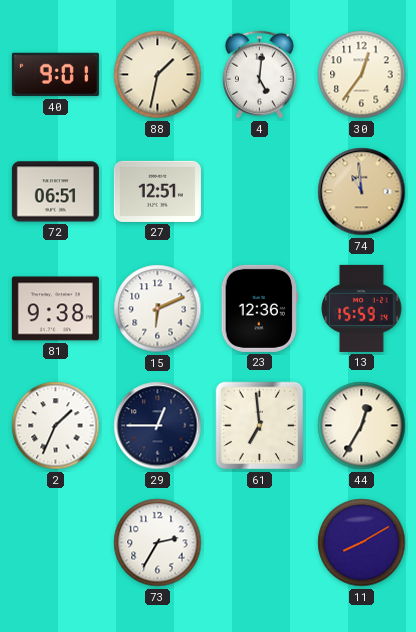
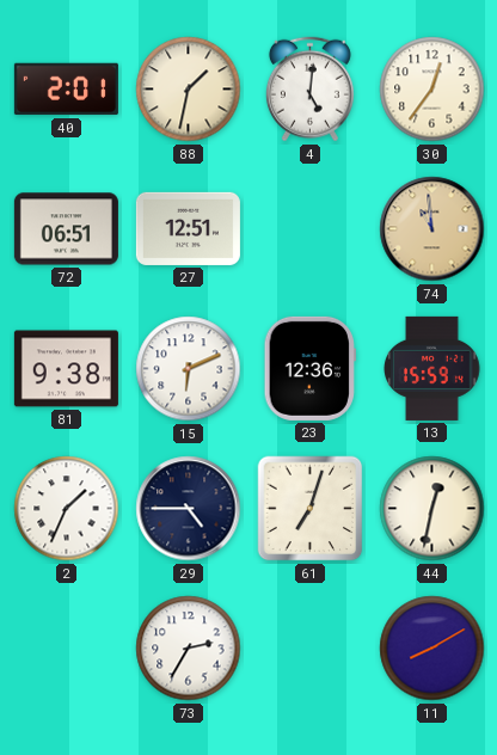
40: 9:01 -> 2:01 (66, 90)
29: 12:45 -> 4:45 (189, 509)
61: 6:59 -> 7:03 (311, 509)
44: 12:35 -> 12:32 (432, 509)
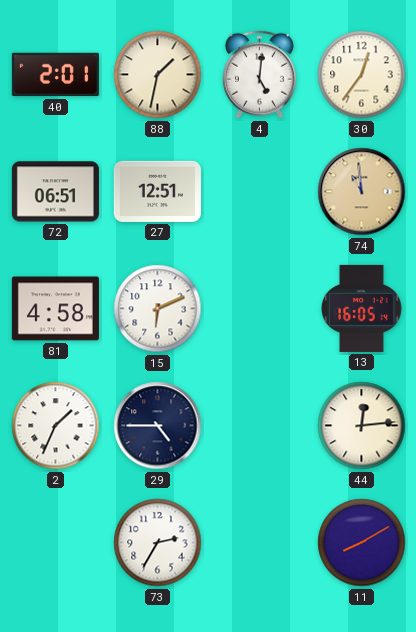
81: 9:38 -> 4:58 (55, 309)
23: 12:36 -> none (309, 368)
13: 15:59 -> 16:05 (362, 308)
61: 7:03 -> none (311, 509)
44: 12:32 -> 12:14 (362, 426)
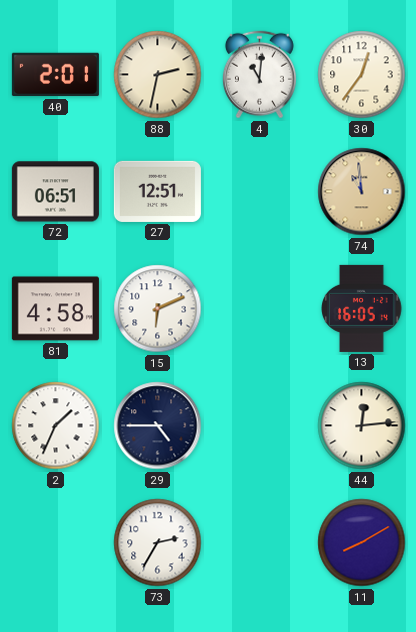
88: 1:32 -> 2:32 (158, 75)
4: 5:01 -> 11:01 (259, 75)
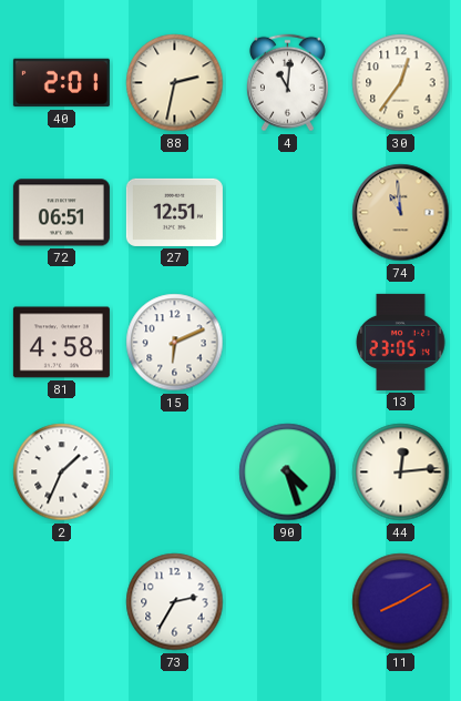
13: 16:05 -> 23:05 (401, 342)
29: 4:45 -> none (158, 426)
90: none -> 4:27 (288, 473)
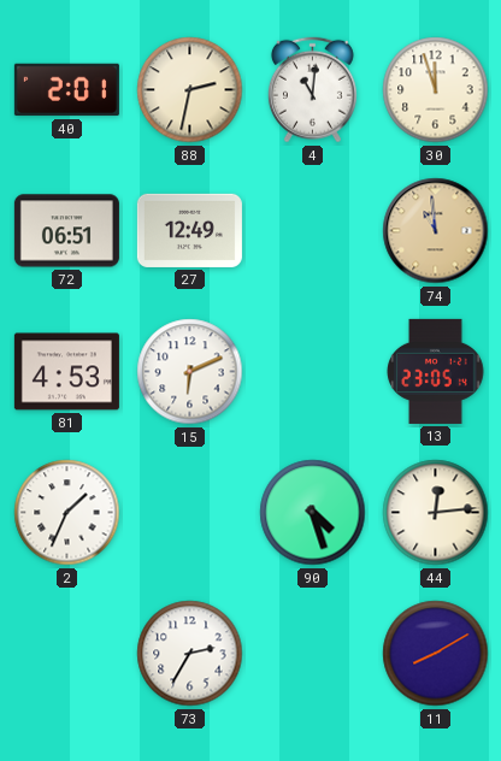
30: 12:36 -> 11:57 (436, 90)
27: 12:51 -> 12:49 (189, 230)
81: 4:58 -> 4:53 (66, 372)
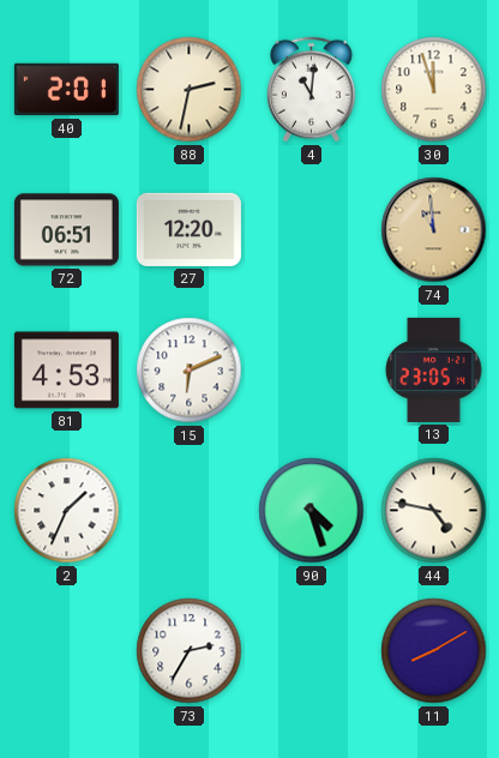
27: 12:49 -> 12:20 (188, 229)
44: 12:14 -> 4:47 (434, 511)
